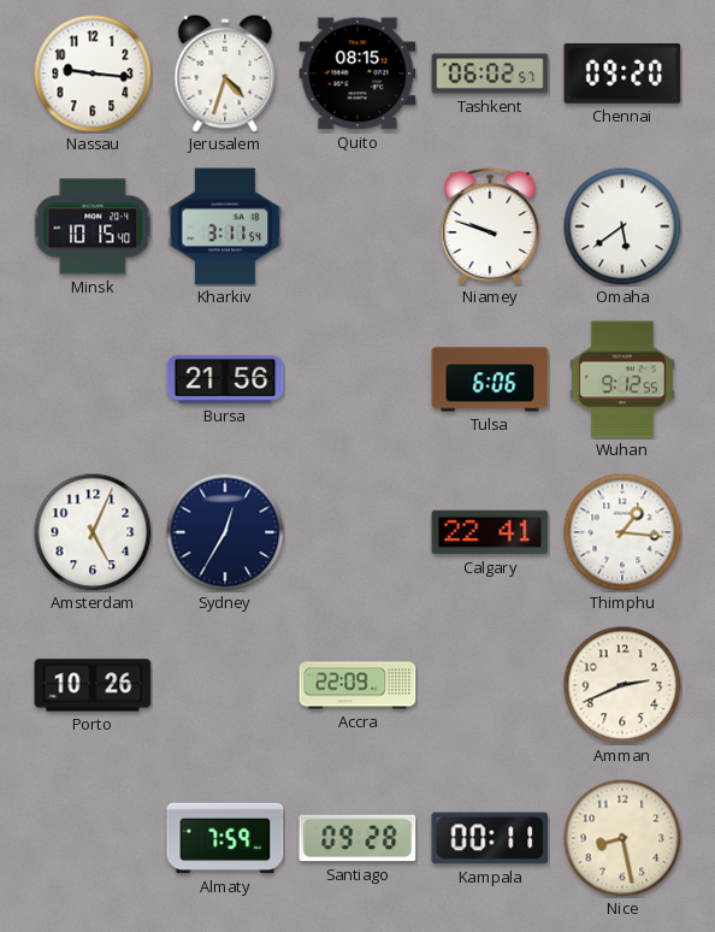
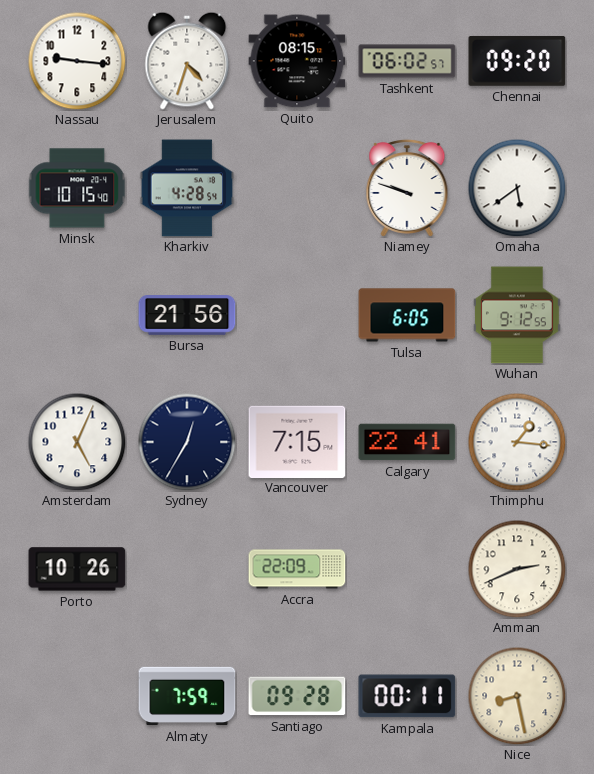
Kharkiv: 3:11 -> 4:28 (187, 188)
Tulsa: 6:06 -> 6:05 (407, 315)
Vancouver: none -> 7:15 (297, 441)
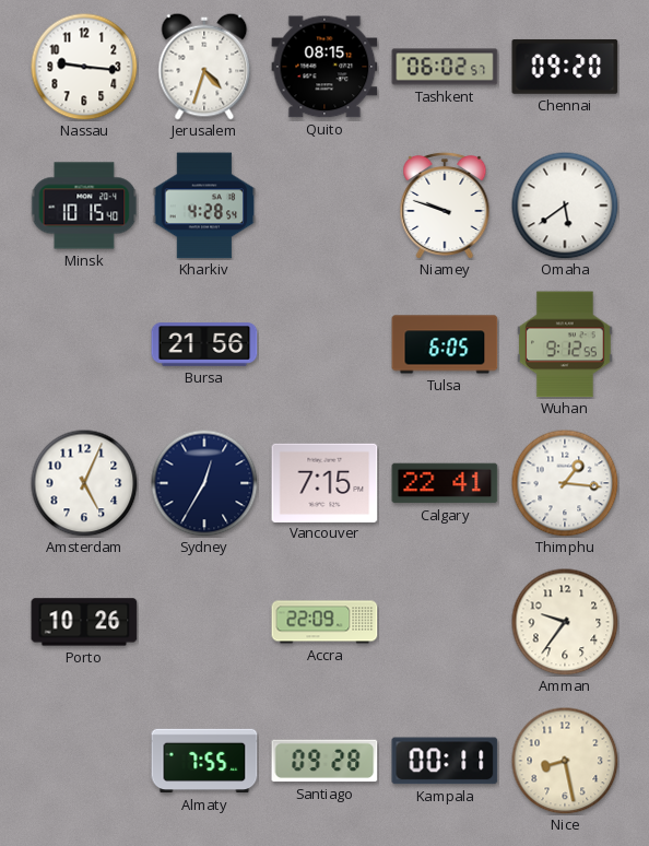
Amman: 2:41 -> 9:36 (565, 622)
Almaty: 7:59 -> 7:55 (204, 761)
